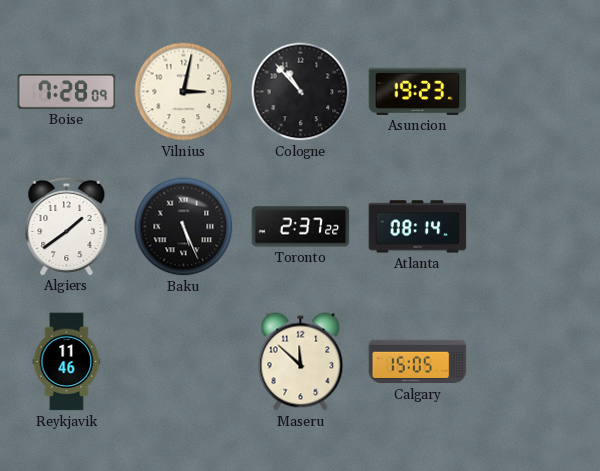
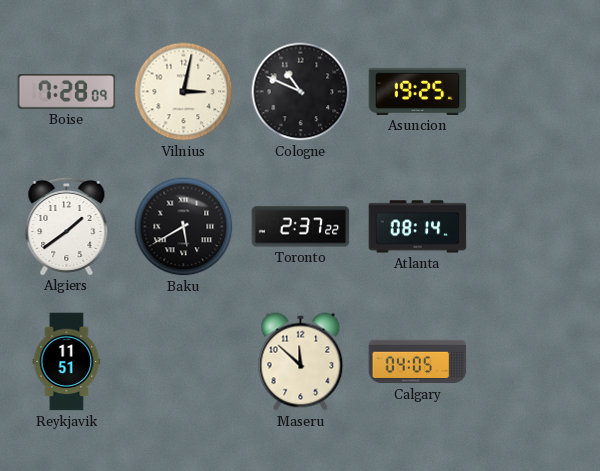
Cologne: 10:53 -> 10:49 (301, 92)
Asuncion: 19:23 -> 19:25 (418, 91)
Baku: 5:26 -> 5:40 (184, 227)
Reykjavik: 11:46 -> 11:51 (67, 362)
Calgary: 15:05 -> 04:05 (418, 362)
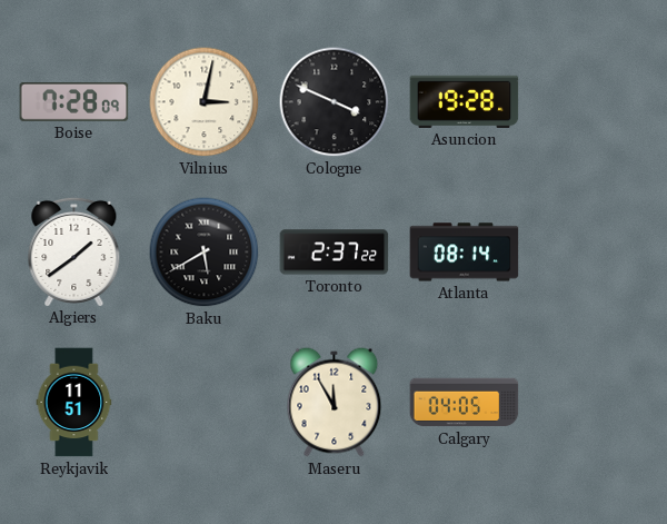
Cologne: 10:49 -> 3:49 (335, 102)
Asuncion: 19:25 -> 19:28 (465, 101)
Maseru: 11:52 -> 11:55 (335, 403)
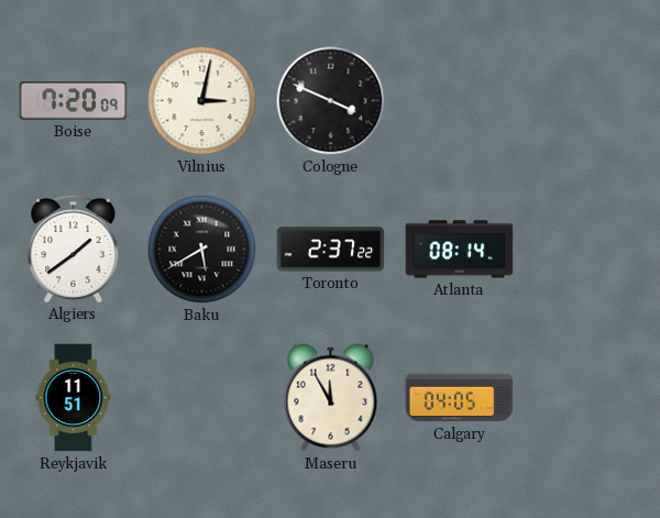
Boise: 7:28 -> 7:20 (74, 101)
Asuncion: 19:28 -> none (465, 101)
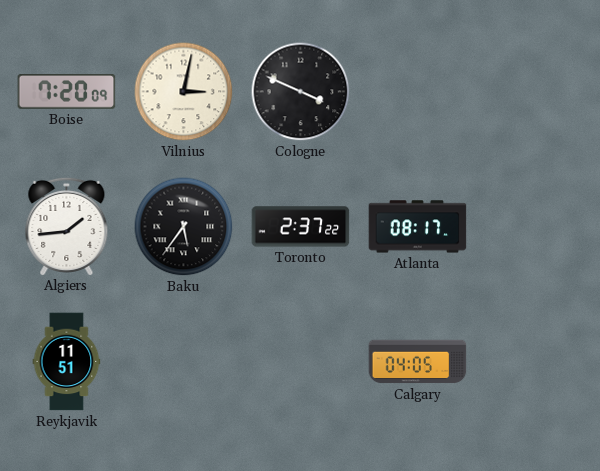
Algiers: 1:39 -> 1:44 (67, 226)
Baku: 5:40 -> 5:36 (184, 227)
Atlanta: 08:14 -> 08:17 (418, 227)
Maseru: 11:55 -> none (331, 398)
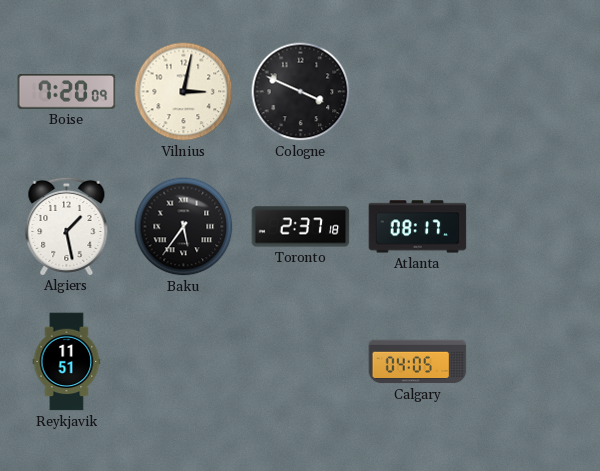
Algiers: 1:44 -> 1:28 (67, 226)
Toronto: 2:37:22 -> 2:37:18 (301, 227)
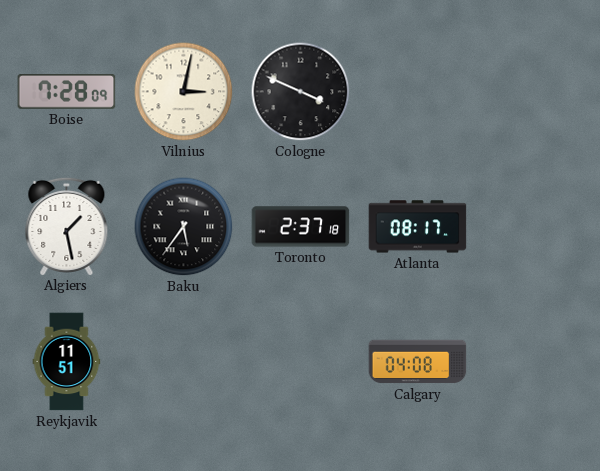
Boise: 7:20 -> 7:28 (67, 92)
Calgary: 04:05 -> 04:08 (418, 362)
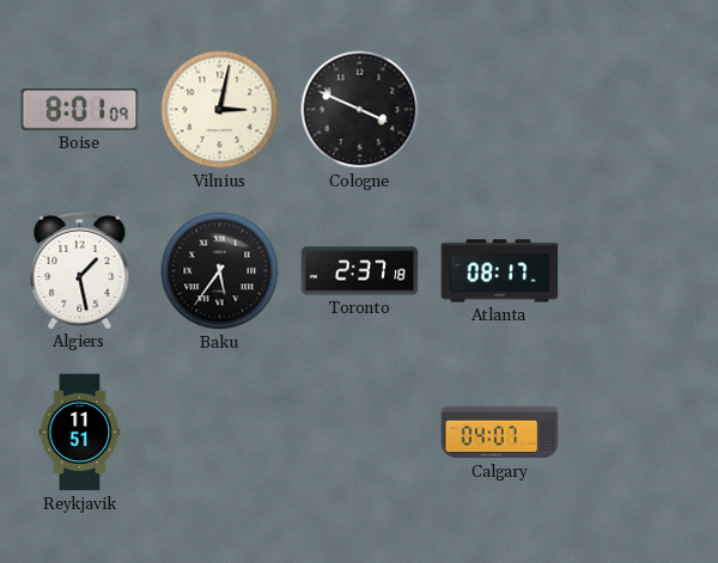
Boise: 7:28 -> 8:01 (80, 110)
Calgary: 04:08 -> 04:07 (500, 433)
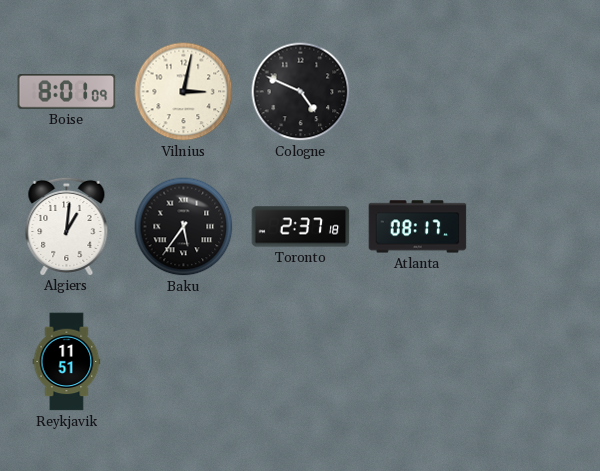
Cologne: 3:49 -> 4:49 (301, 92)
Algiers: 1:28 -> 1:01 (67, 226)
Calgary: 04:07 -> none (500, 433)
